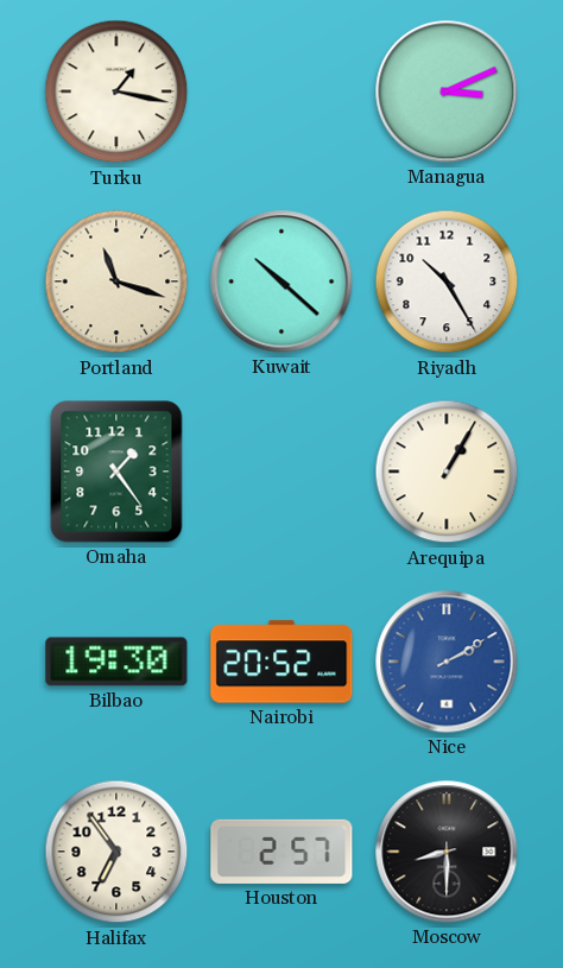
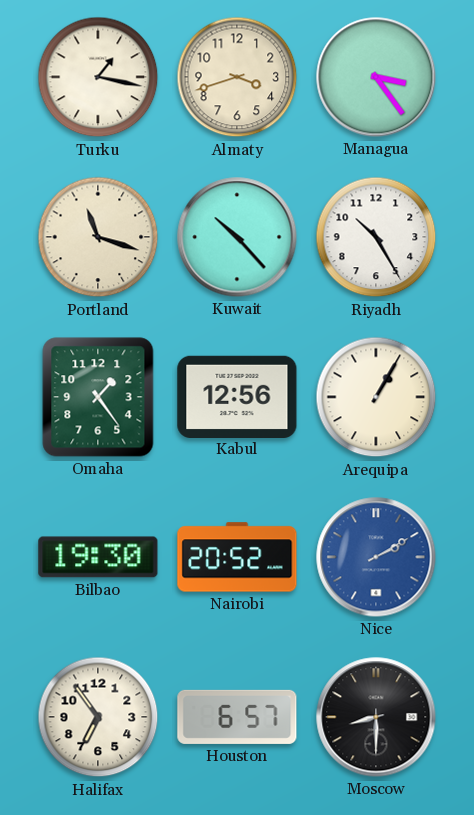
Almaty: none -> 3:42 (237, 77)
Managua: 3:11 -> 3:24 (376, 77)
Kuwait: 10:22 -> 10:23 (237, 237)
Kabul: none -> 12:56 (237, 396)
Houston: 2:57 -> 6:57 (237, 717)
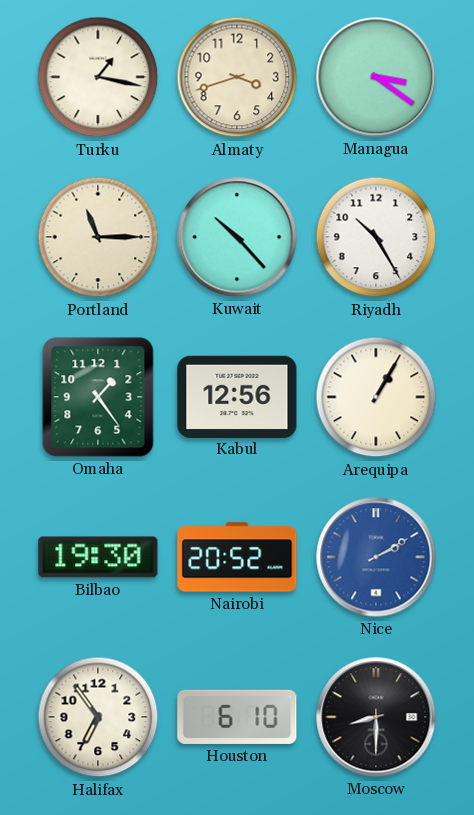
Managua: 3:24 -> 3:21 (376, 77)
Portland: 11:18 -> 11:15 (98, 237)
Houston: 6:57 -> 6:10 (237, 717)
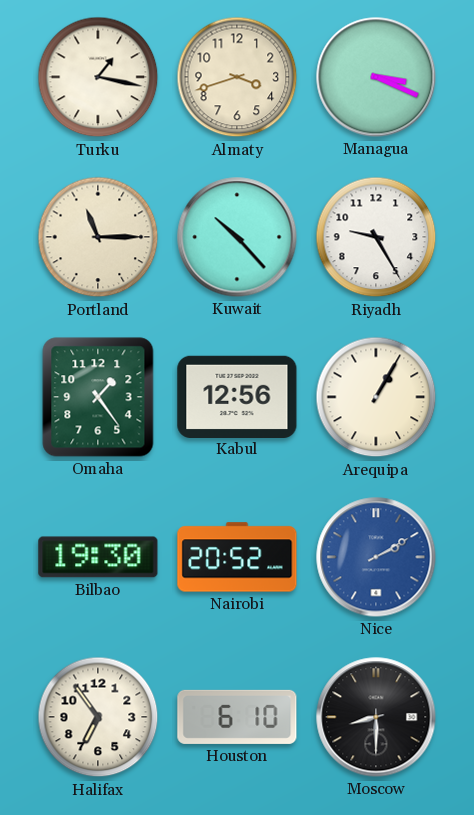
Managua: 3:21 -> 3:19 (376, 77)
Riyadh: 10:25 -> 9:25 (376, 237)
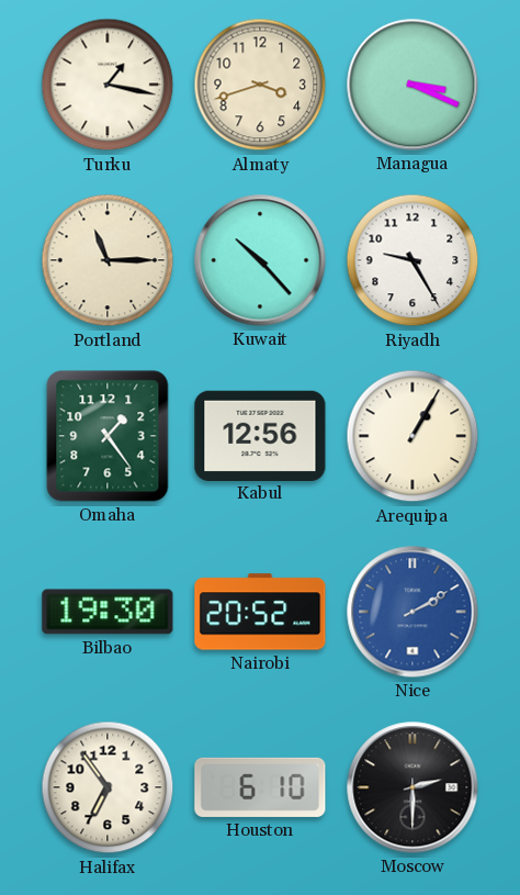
Moscow: 8:30 -> 2:30 (412, 787)
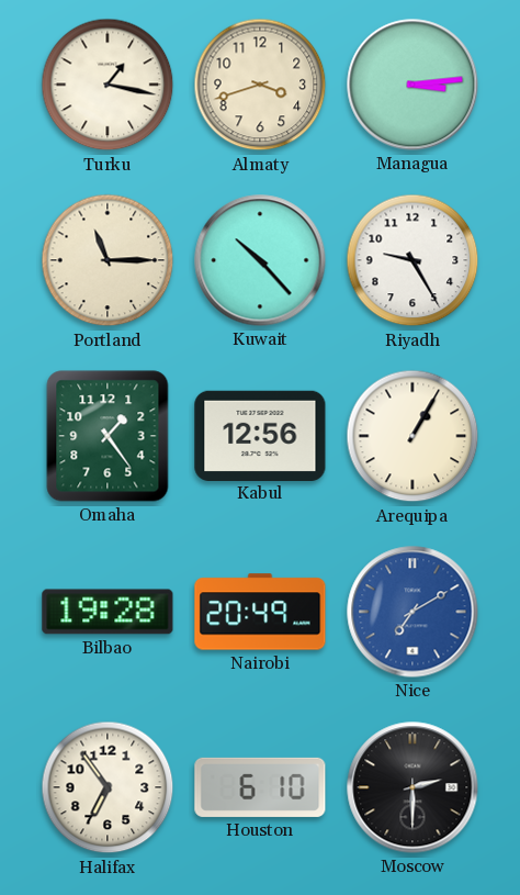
Managua: 3:19 -> 3:14 (412, 85)
Bilbao: 19:30 -> 19:28 (108, 612)
Nairobi: 20:52 -> 20:49 (260, 612)
Nice: 2:10 -> 7:10 (412, 612)
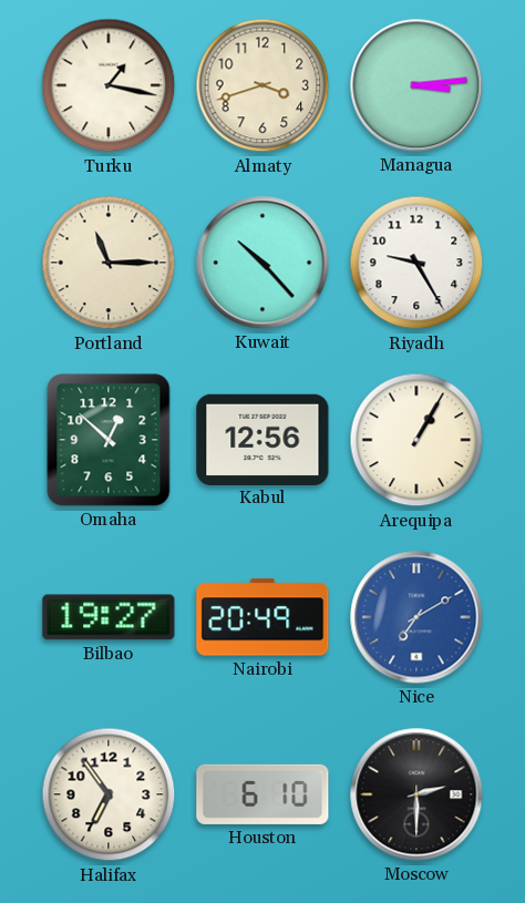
Omaha: 1:24 -> 12:52 (109, 440)
Bilbao: 19:28 -> 19:27 (109, 617)
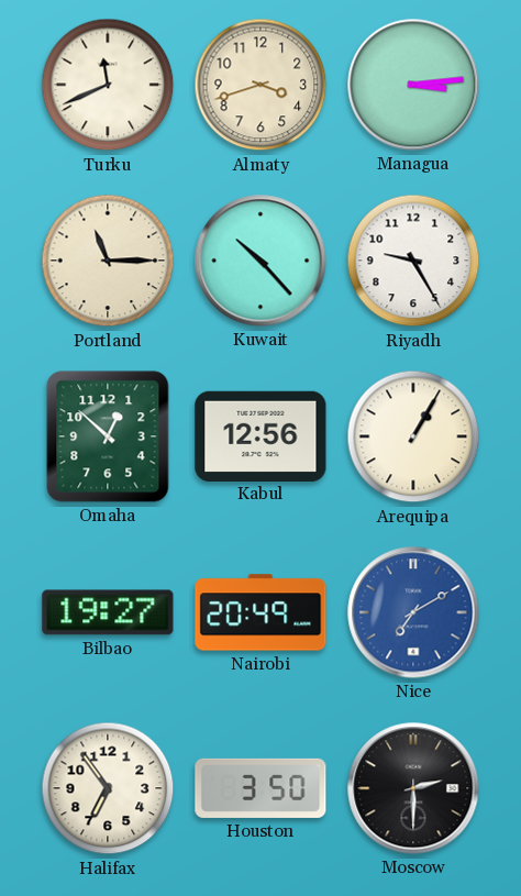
Turku: 1:17 -> 11:41 (108, 85)
Houston: 6:10 -> 3:50 (260, 788)
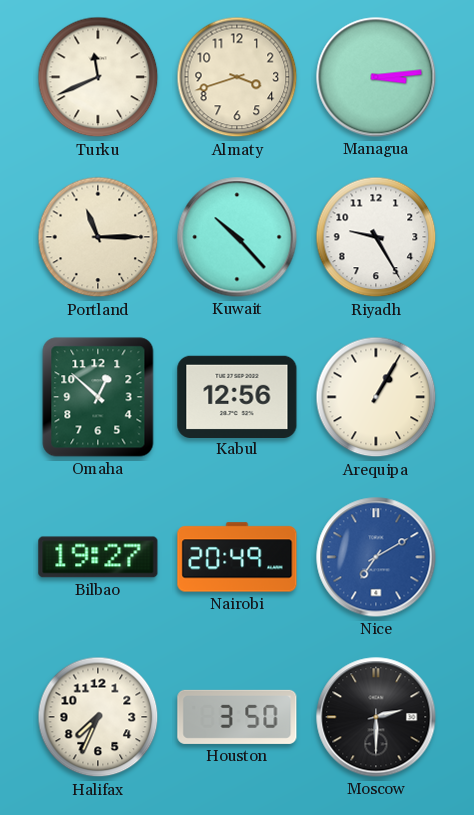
Halifax: 6:54 -> 7:34 (98, 717)
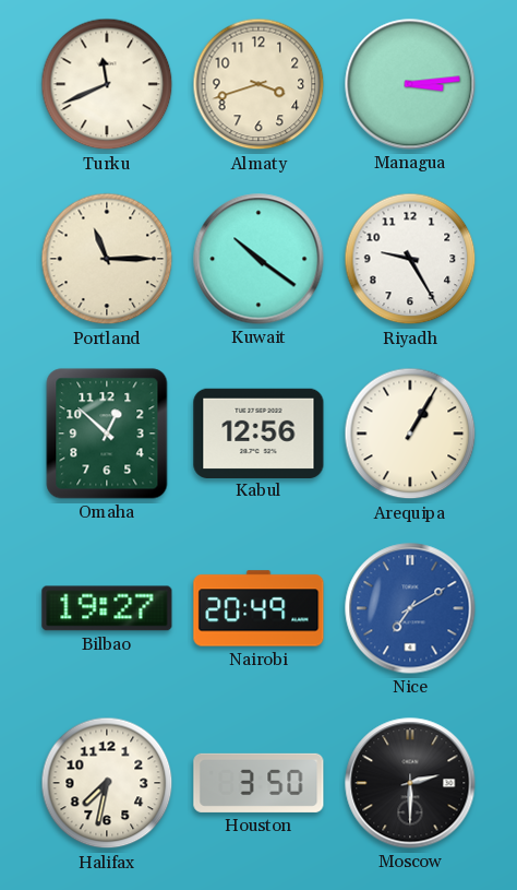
Kuwait: 10:23 -> 10:21 (258, 259)
Halifax: 7:34 -> 7:32 (107, 783)
